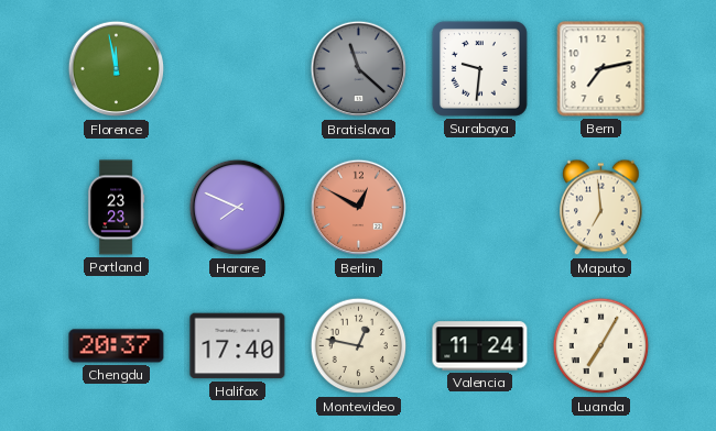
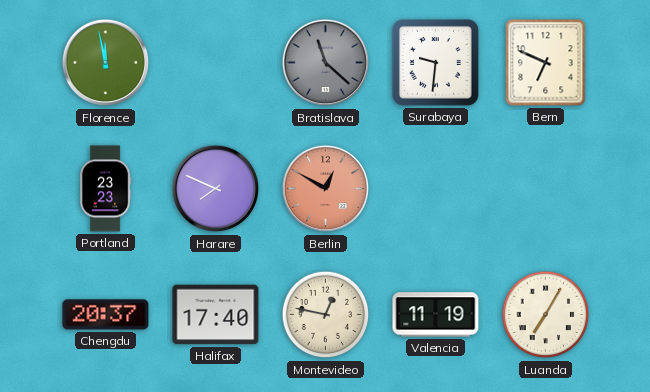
Bern: 7:13 -> 6:49 (546, 63)
Maputo: 6:59 -> none (601, 208)
Valencia: 11:24 -> 11:19 (436, 315)
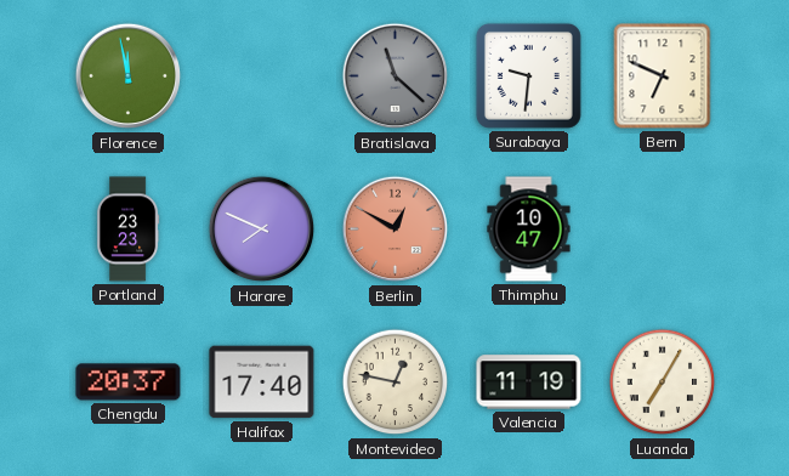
Thimphu: none -> 10:47 (529, 229)
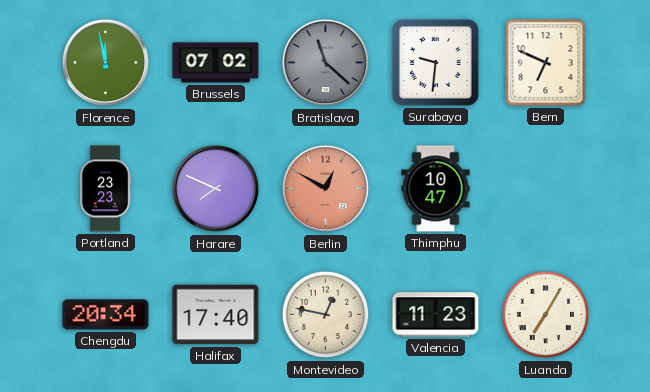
Brussels: none -> 07:02 (216, 63)
Chengdu: 20:37 -> 20:34 (106, 315)
Valencia: 11:19 -> 11:23 (436, 315)
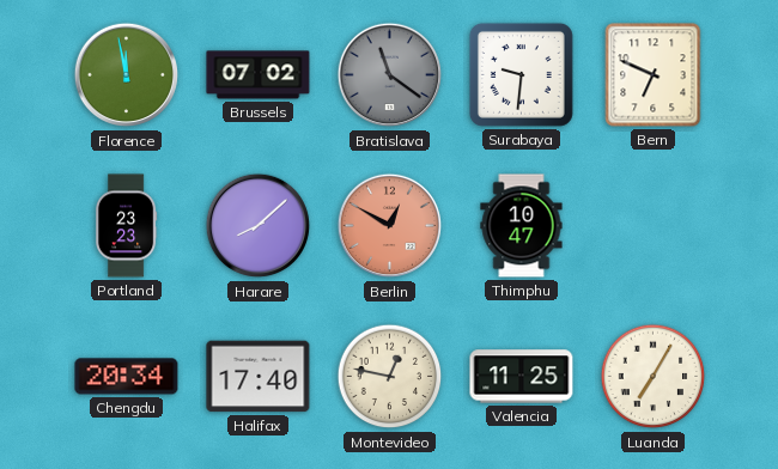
Bratislava: 11:22 -> 11:21 (390, 75)
Harare: 7:49 -> 8:08 (259, 226)
Valencia: 11:23 -> 11:25 (522, 377)
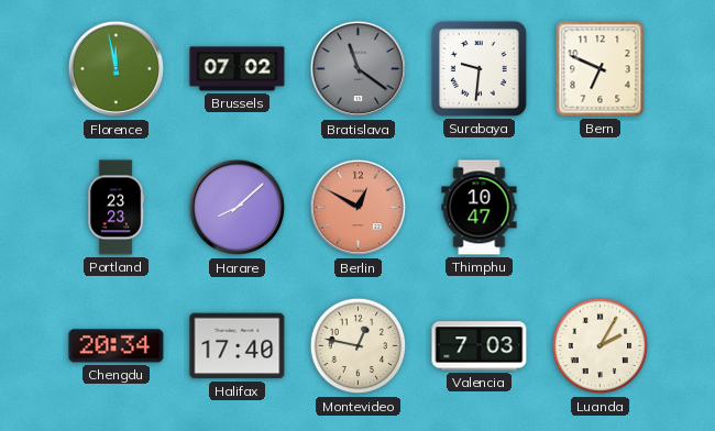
Valencia: 11:25 -> 7:03 (480, 346)
Luanda: 7:05 -> 2:05 (601, 346)
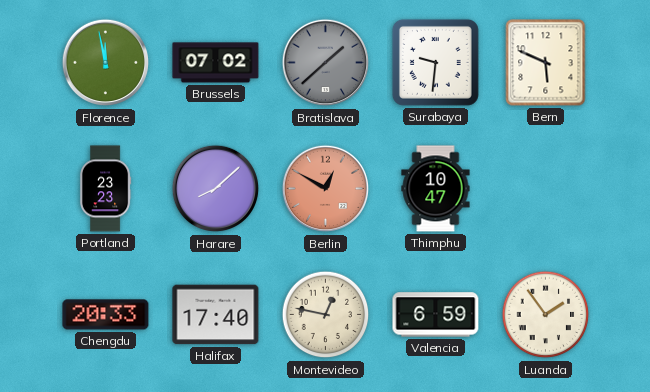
Bratislava: 11:21 -> 1:38 (326, 63)
Bern: 6:49 -> 5:49 (546, 63)
Chengdu: 20:34 -> 20:33 (106, 315)
Valencia: 7:03 -> 6:59 (436, 315)
Luanda: 2:05 -> 1:54 (546, 315)
